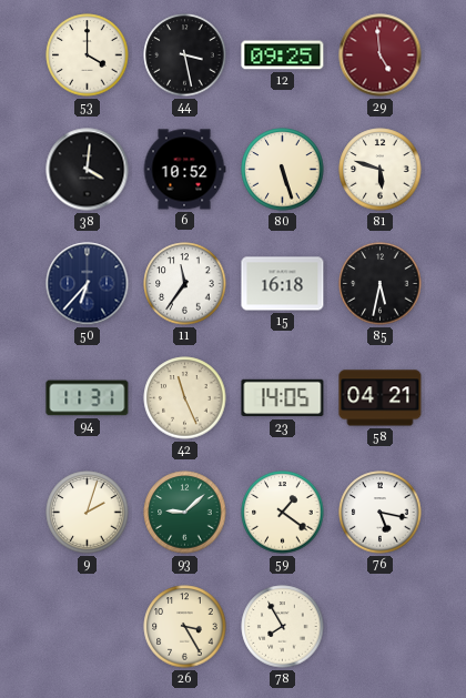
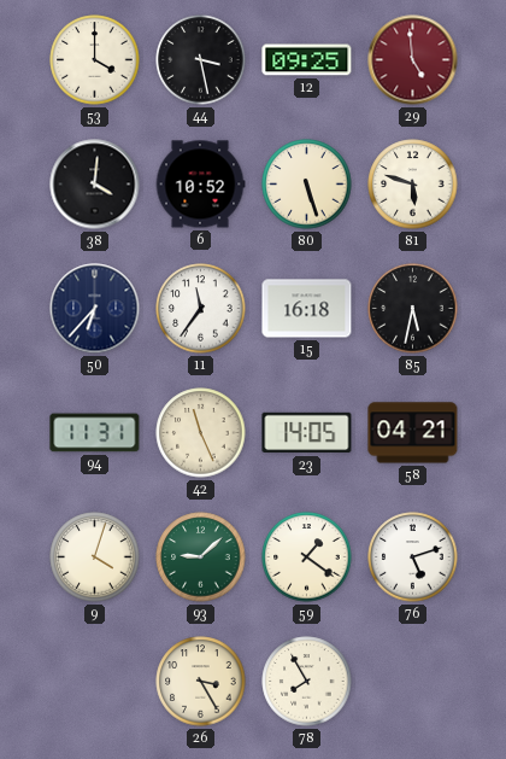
9: 2:03 -> 4:03 (95, 557)
76: 5:17 -> 5:12 (413, 557)
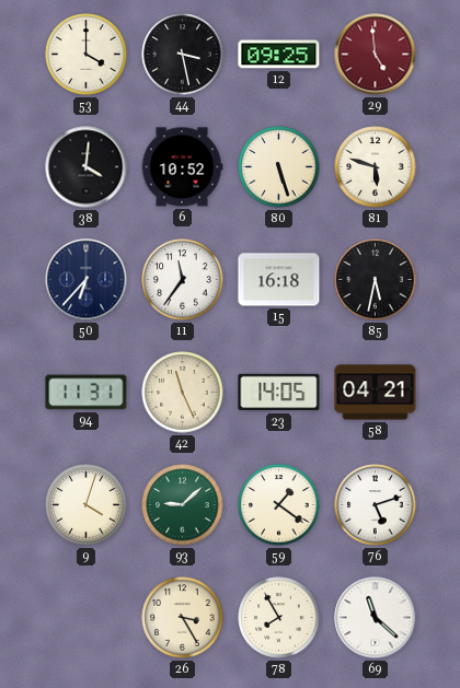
69: none -> 11:22 (376, 618)
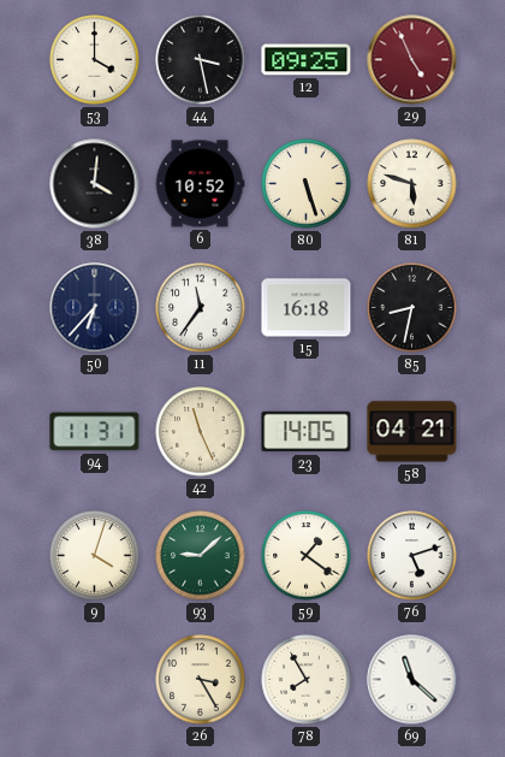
29: 4:59 -> 4:56 (412, 60)
85: 5:32 -> 8:32 (412, 308)
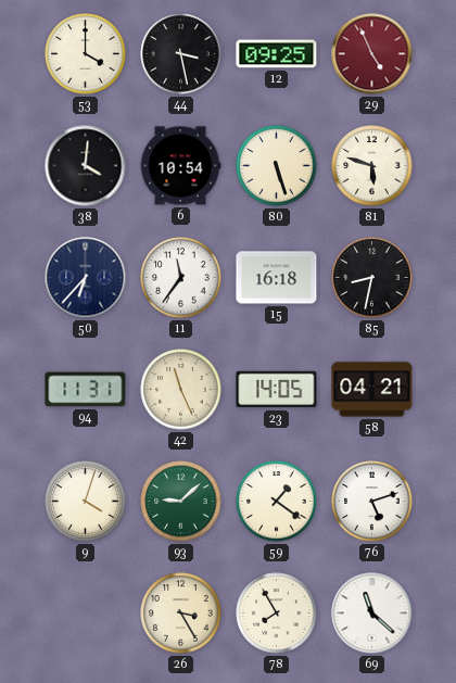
6: 10:52 -> 10:54 (180, 166)
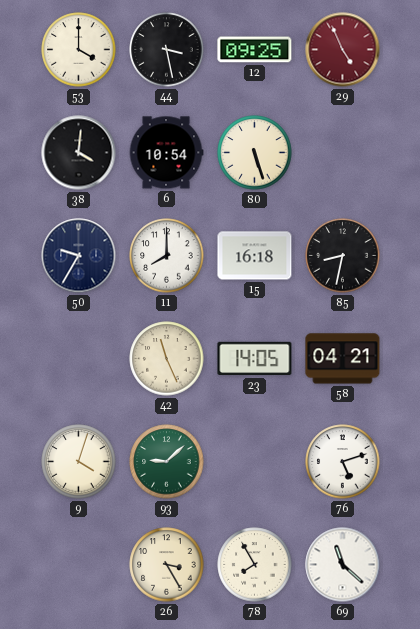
81: 5:48 -> none (372, 166)
50: 6:37 -> 9:35 (79, 256)
11: 11:36 -> 8:00 (167, 256)
94: 11:31 -> none (86, 390)
59: 1:21 -> none (277, 502)
